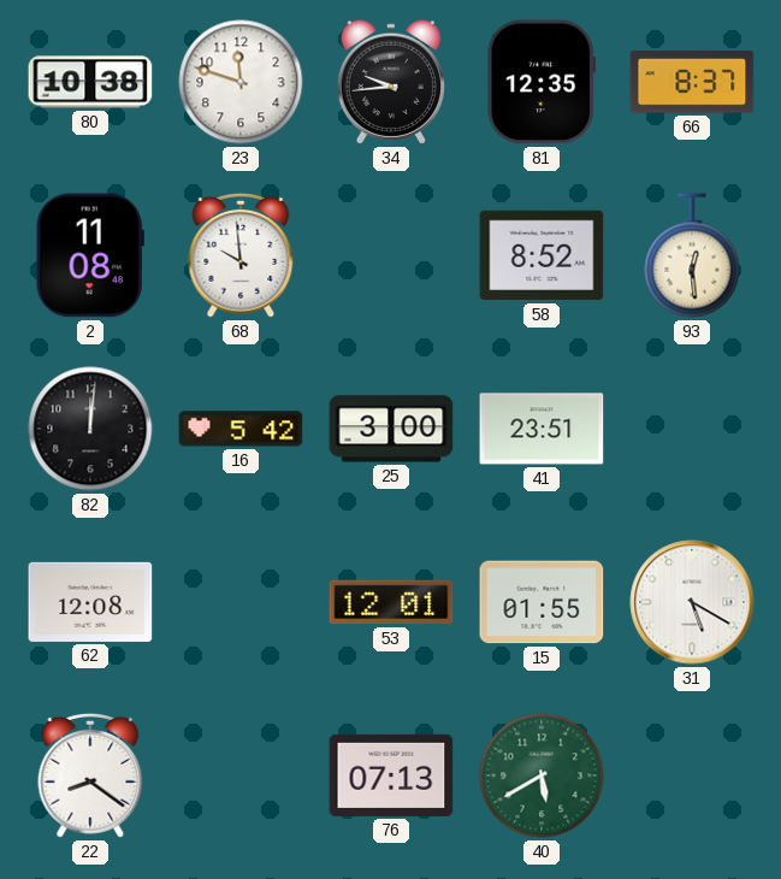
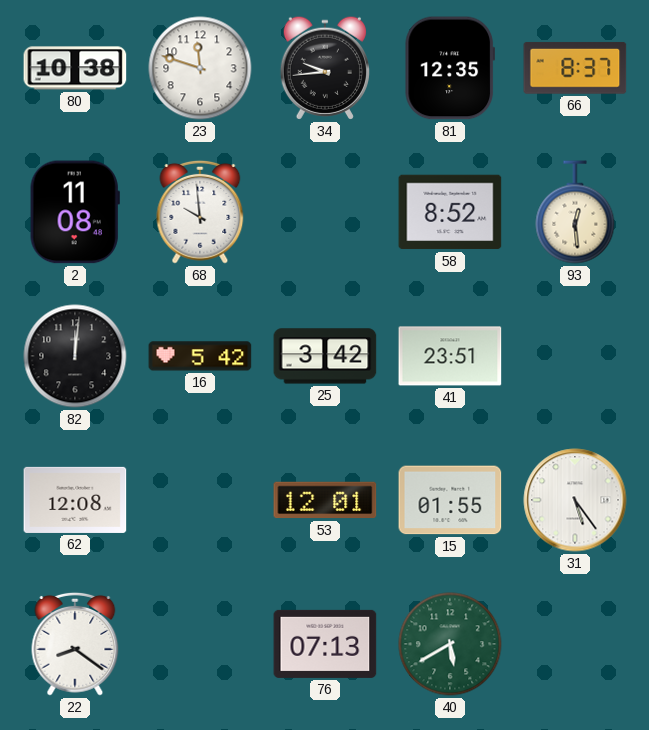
25: 3:00 -> 3:42 (325, 356)
31: 5:20 -> 5:24 (575, 500)
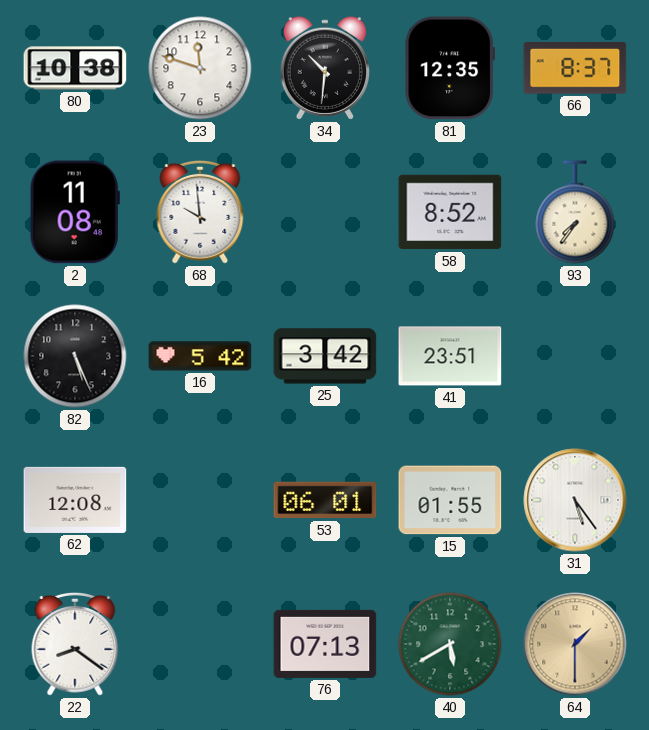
34: 9:44 -> 10:31 (324, 68)
93: 12:29 -> 7:36 (575, 212)
82: 12:01 -> 5:26 (75, 356)
53: 12:01 -> 06:01 (325, 500)
64: none -> 1:30 (575, 644)
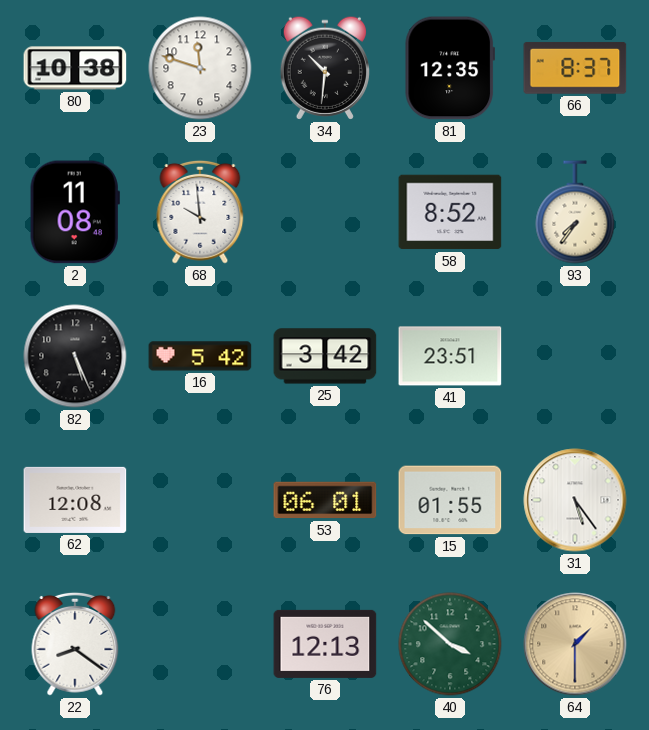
76: 07:13 -> 12:13 (325, 644)
40: 5:40 -> 3:52 (450, 644)
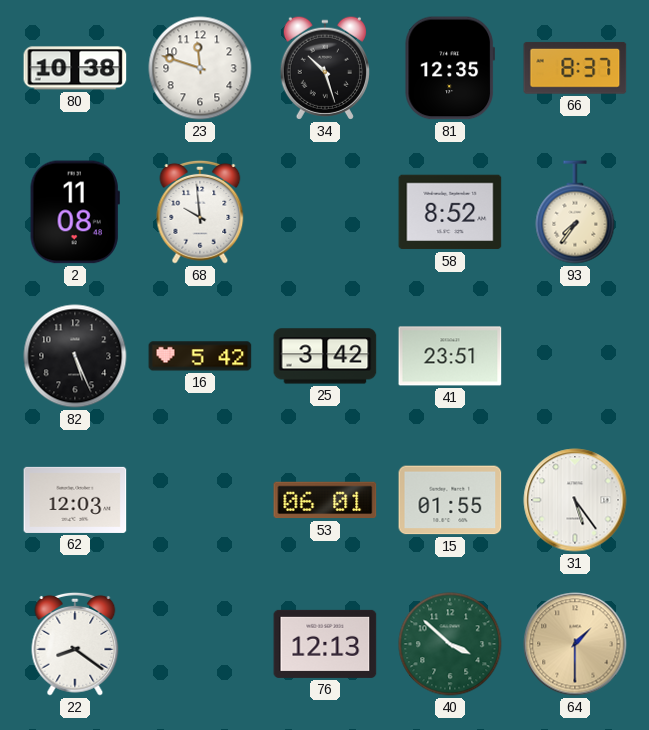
34: 10:31 -> 10:27 (324, 68)
62: 12:08 -> 12:03 (75, 500)
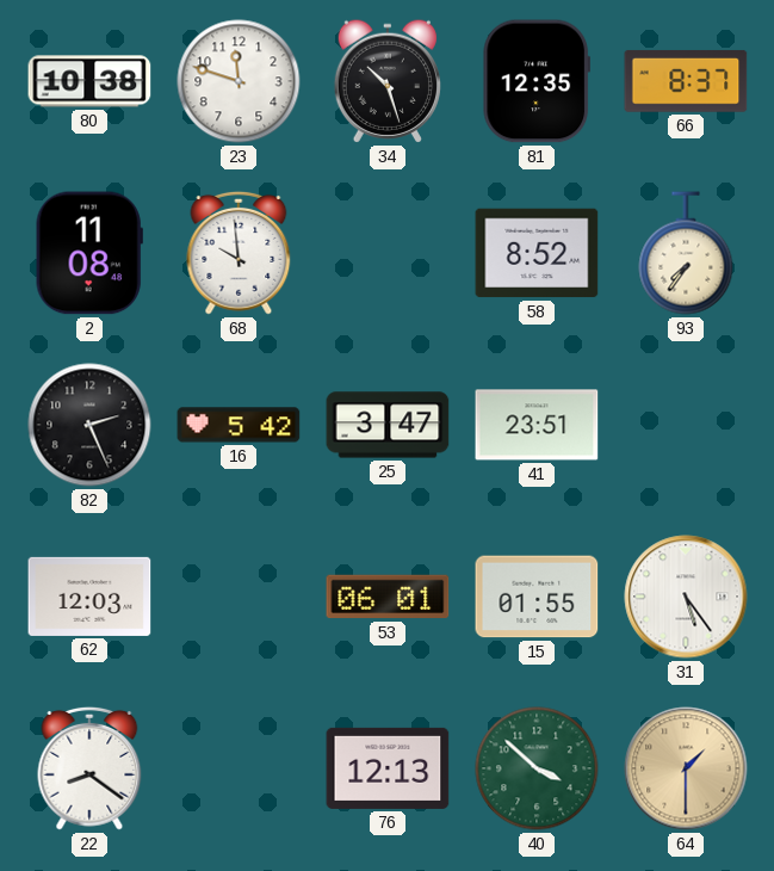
82: 5:26 -> 2:26 (89, 425)
25: 3:42 -> 3:47 (388, 425)
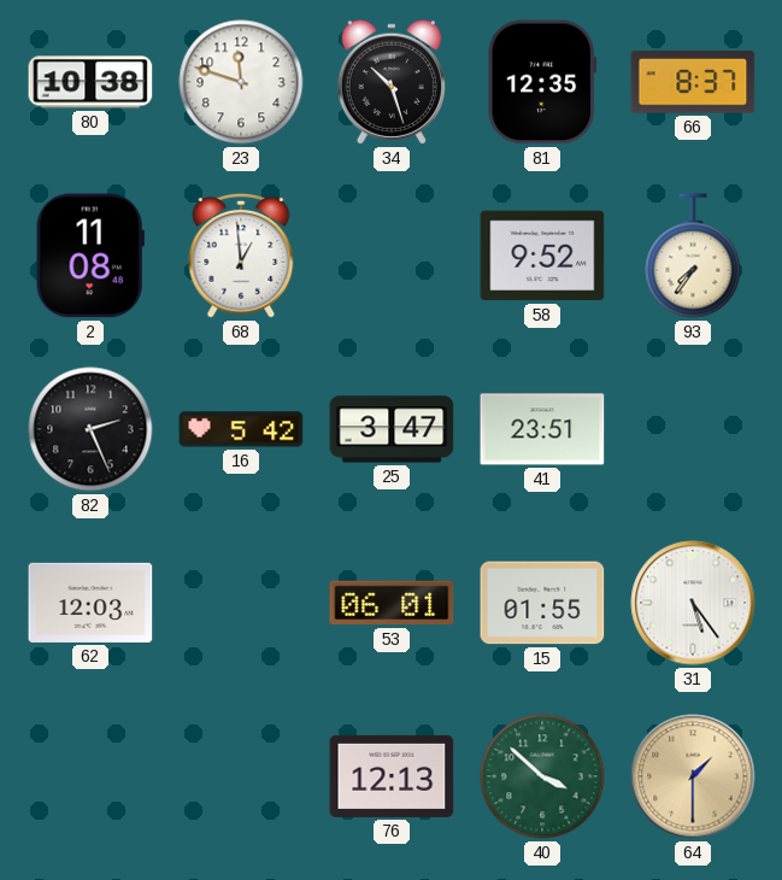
68: 9:59 -> 12:59 (241, 256)
58: 8:52 -> 9:52 (542, 256)
22: 8:21 -> none (89, 768)
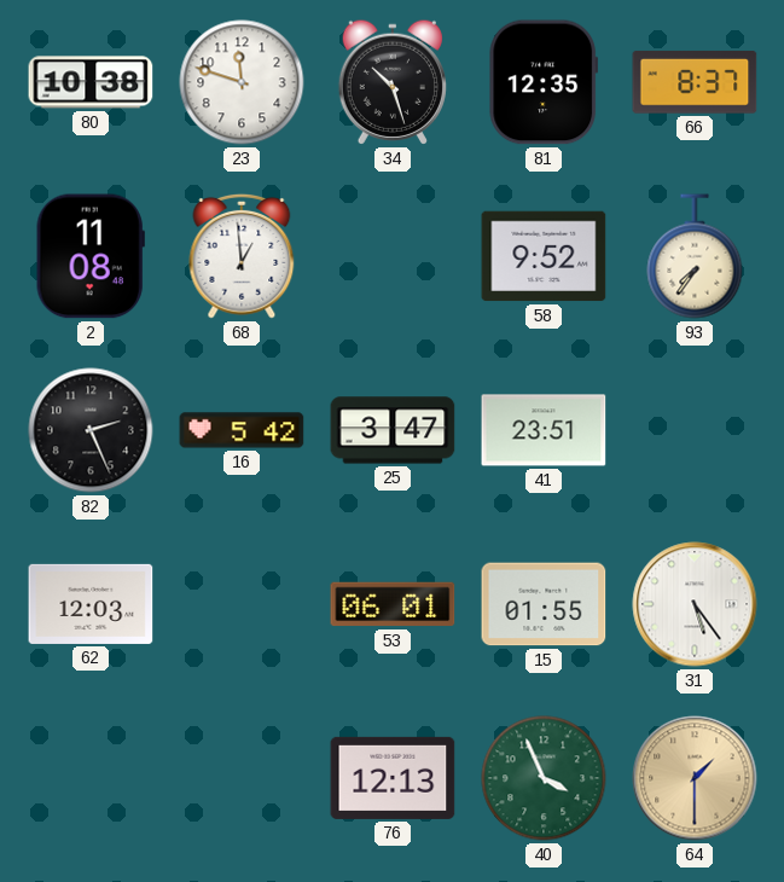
40: 3:52 -> 3:56 (544, 778)
